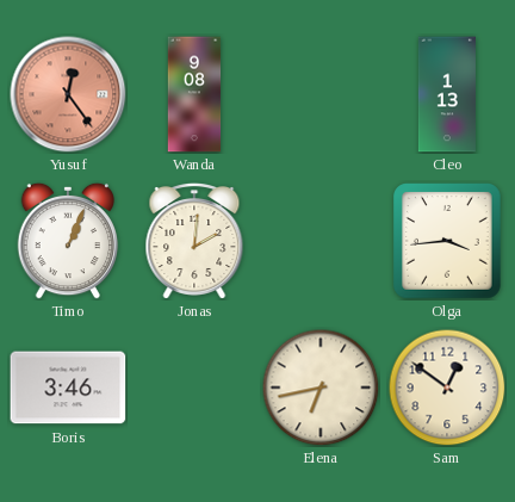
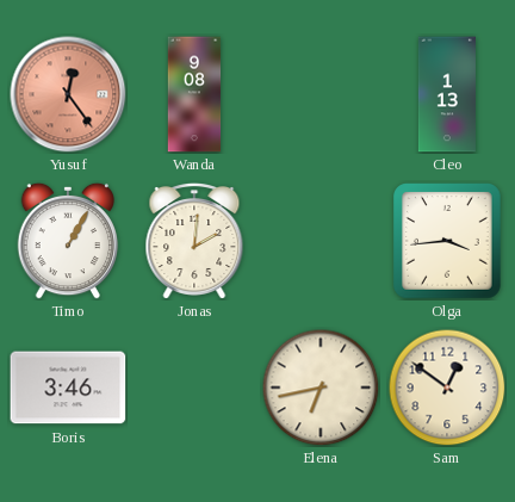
Timo: 1:04 -> 1:05 (68, 241)
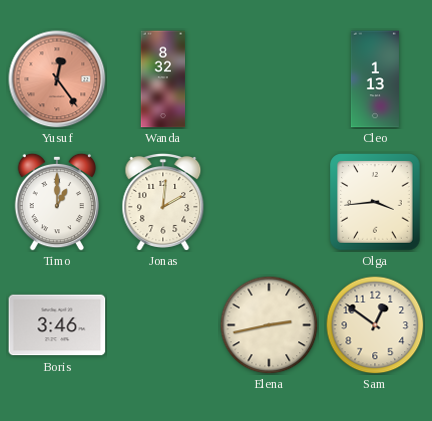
Wanda: 9:08 -> 8:32 (163, 79)
Timo: 1:05 -> 1:00 (57, 202)
Elena: 6:43 -> 2:43 (269, 325)
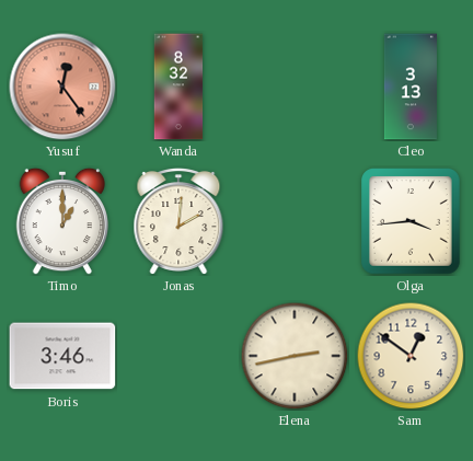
Cleo: 1:13 -> 3:13 (411, 87)
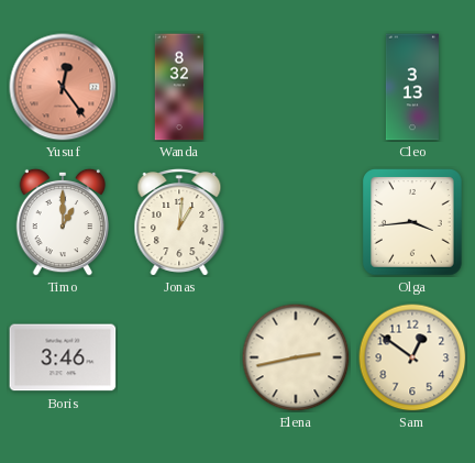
Jonas: 2:01 -> 1:01 (179, 223)
